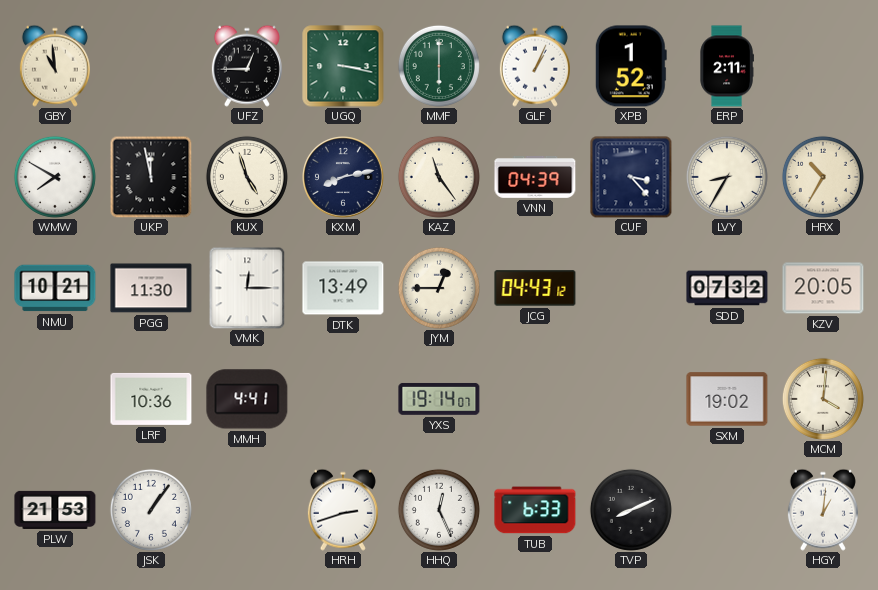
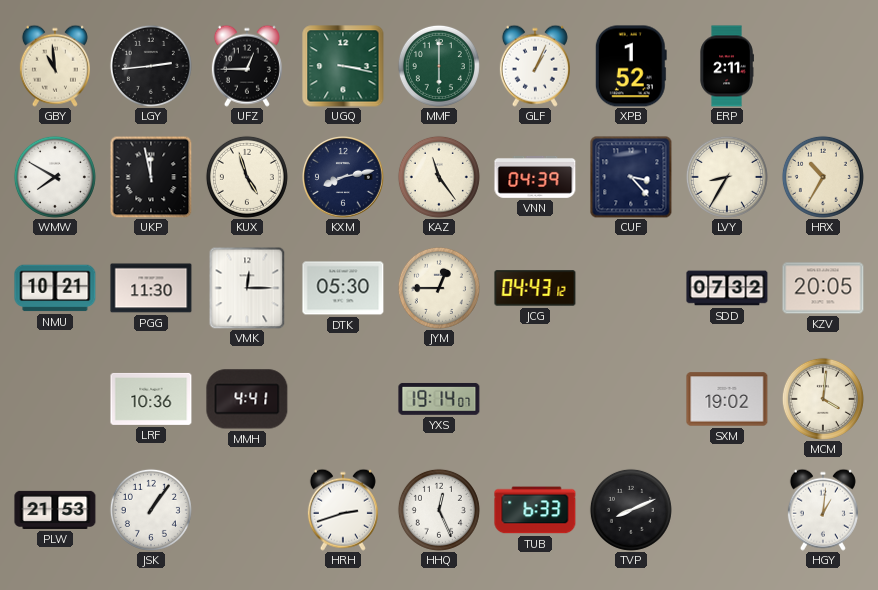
LGY: none -> 2:44 (151, 66)
DTK: 13:49 -> 05:30 (343, 288)
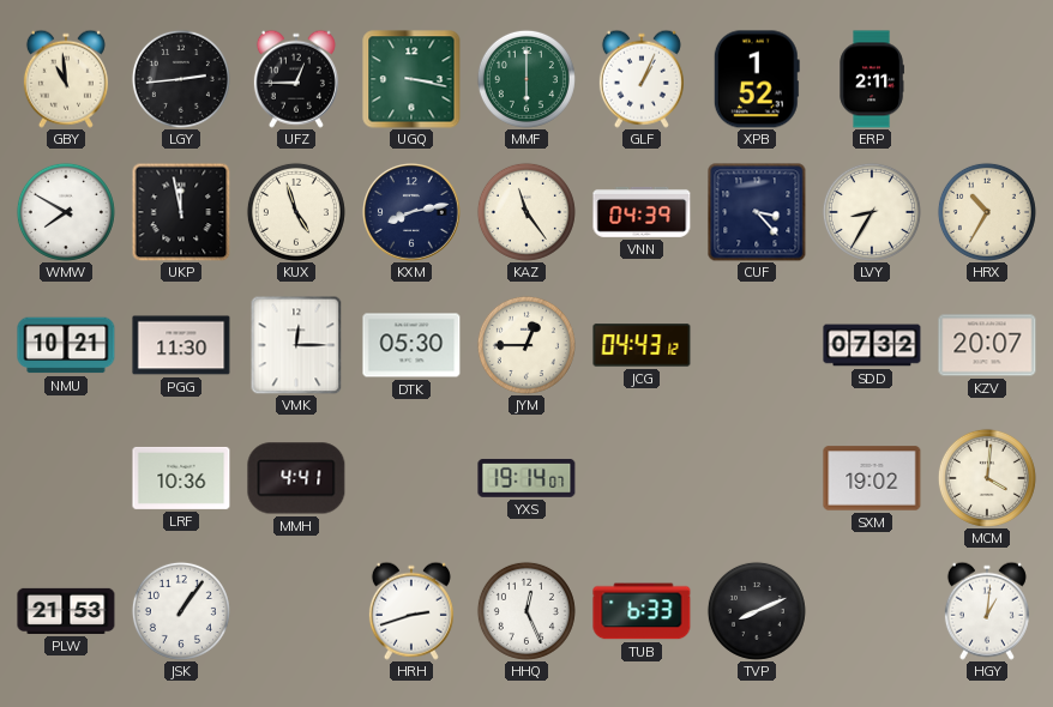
KZV: 20:05 -> 20:07 (987, 345)
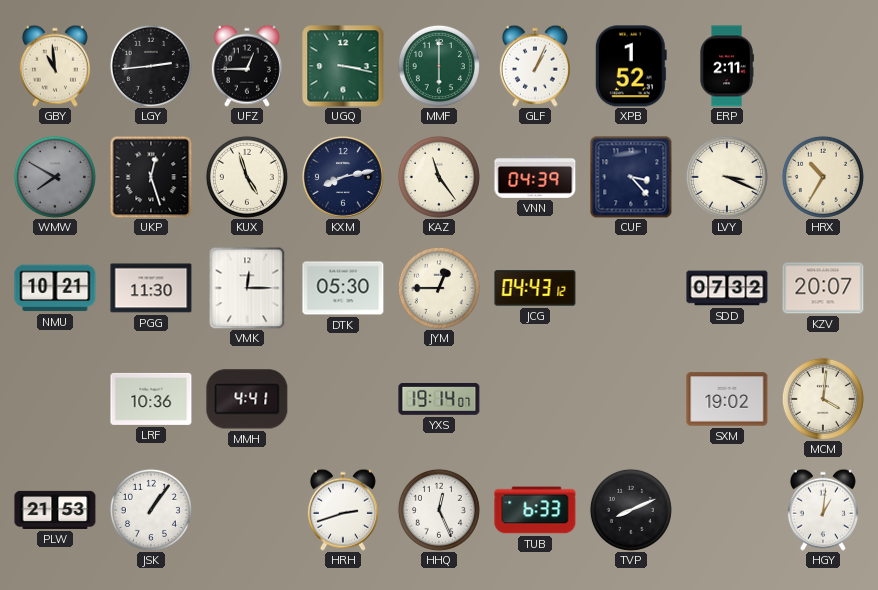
WMW dial: white -> grey (55, 177)
UKP: 11:58 -> 12:27 (151, 177)
LVY: 8:35 -> 3:19 (727, 177)
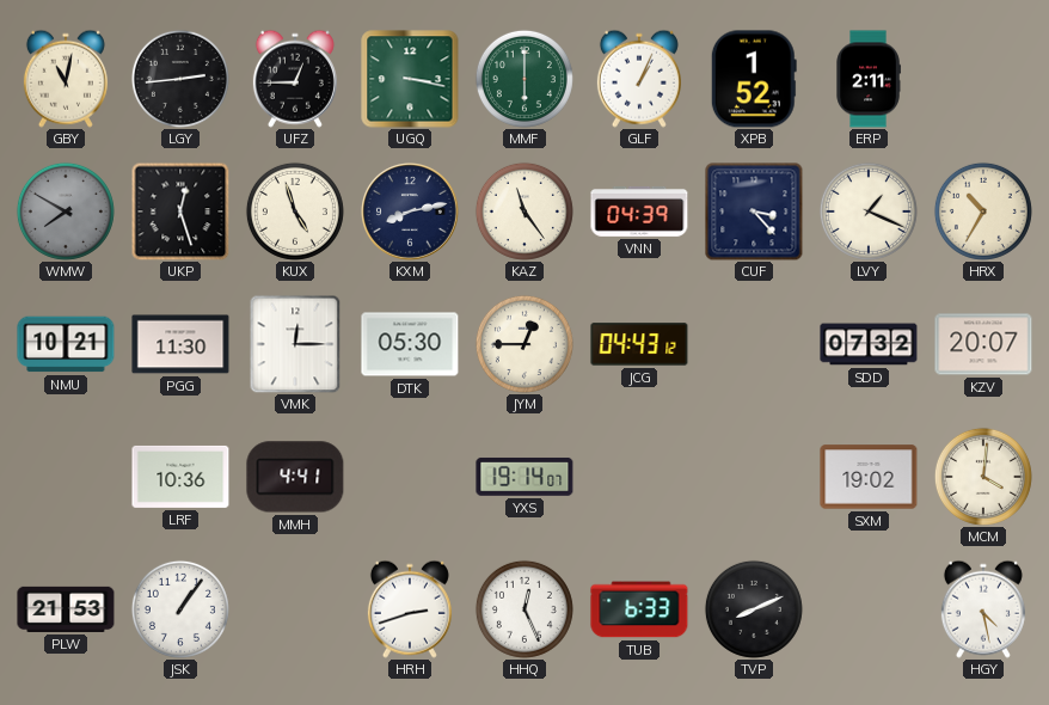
GBY: 10:59 -> 11:02 (66, 79)
LVY: 3:19 -> 1:19 (869, 211)
HGY: 1:01 -> 4:28 (983, 609)
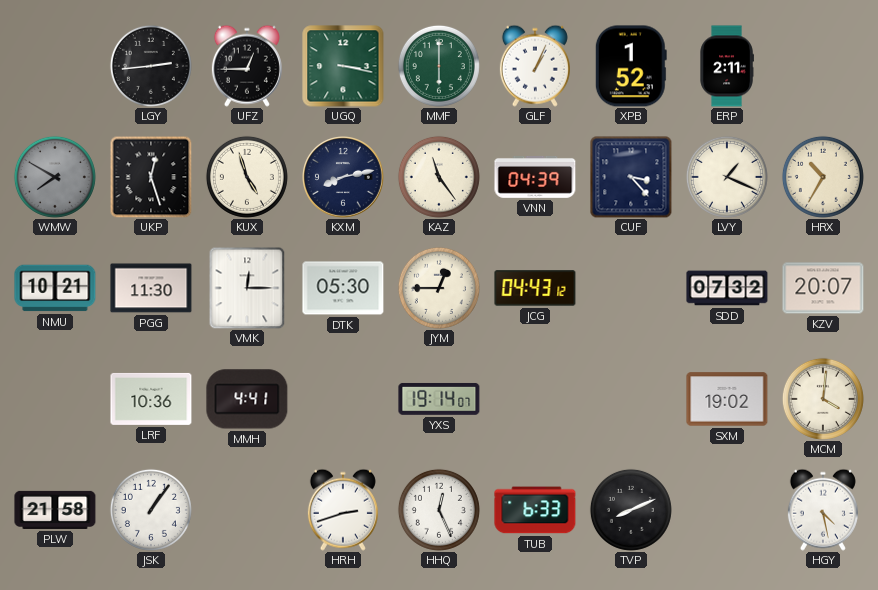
GBY: 11:02 -> none (66, 79)
PLW: 21:53 -> 21:58 (55, 510)
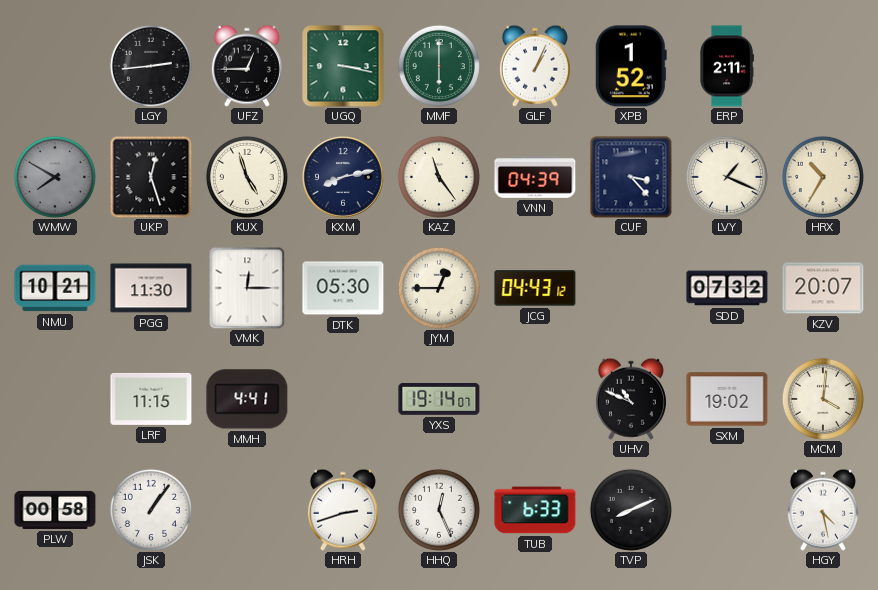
LRF: 10:36 -> 11:15 (151, 399)
UHV: none -> 10:49 (631, 399)
PLW: 21:58 -> 00:58 (55, 510)
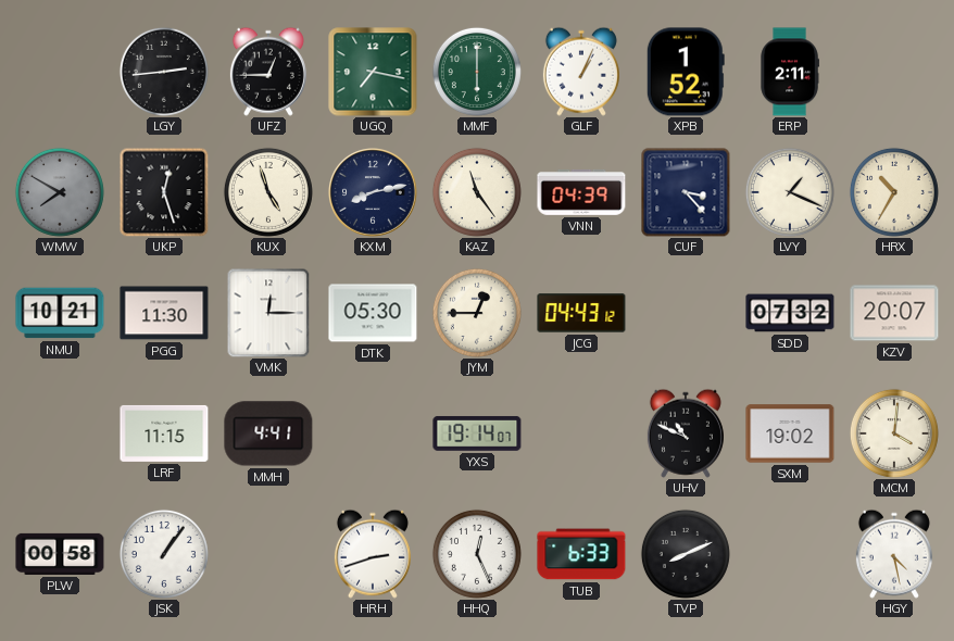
UGQ: 3:17 -> 7:17 (373, 72)
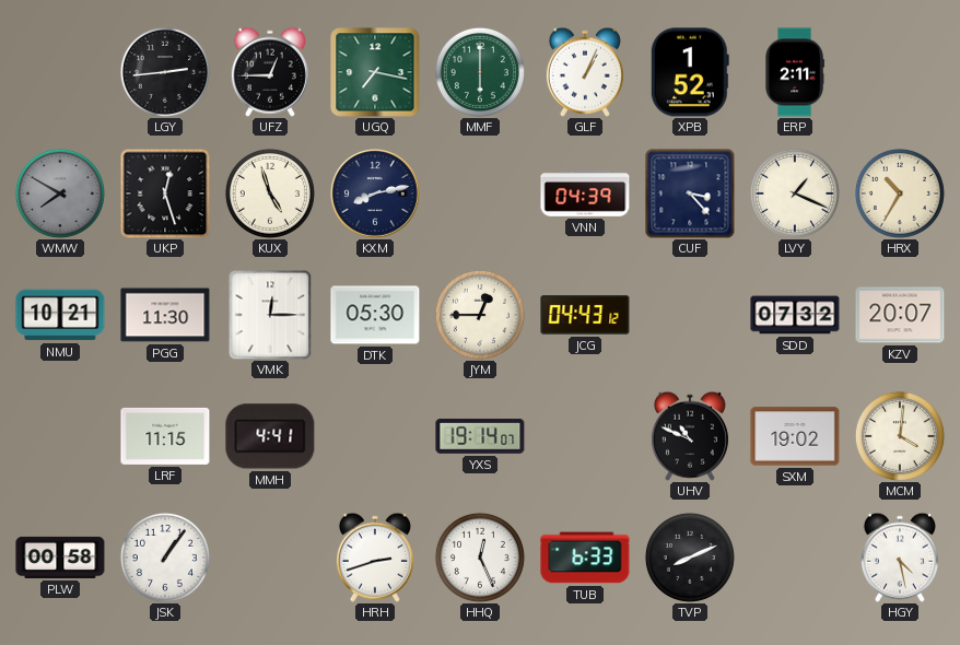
KAZ: 11:24 -> none (477, 192)
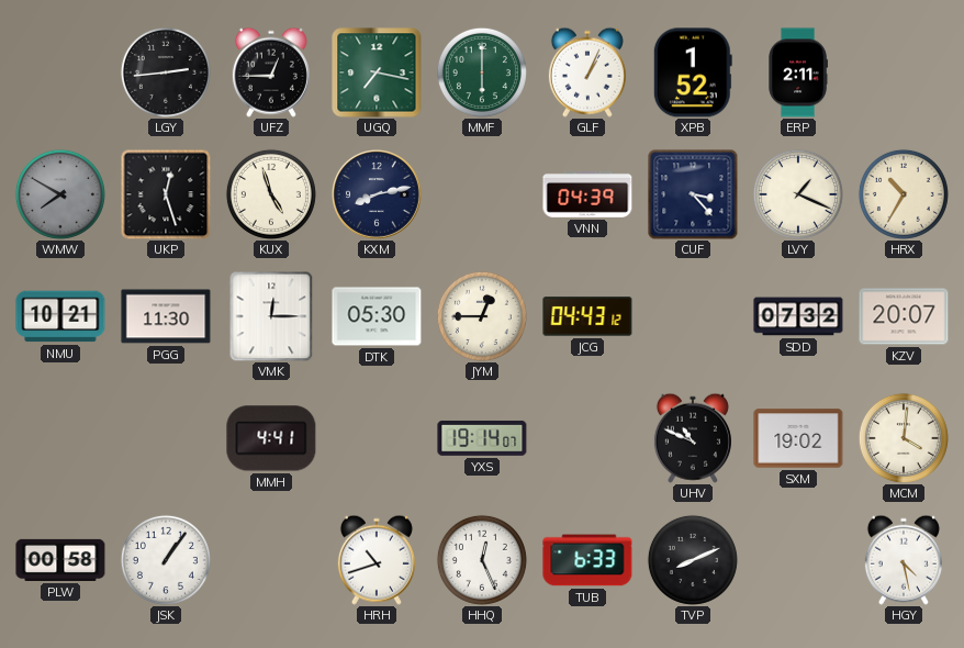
LRF: 11:15 -> none (165, 436)
HRH: 2:42 -> 10:42 (377, 560)
